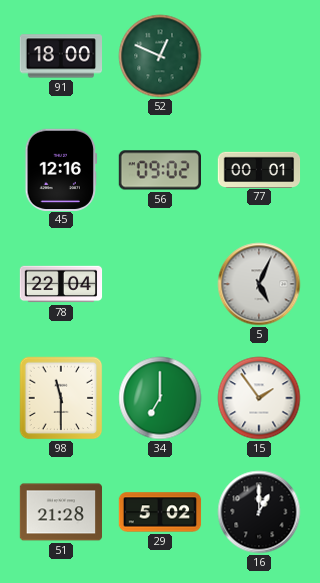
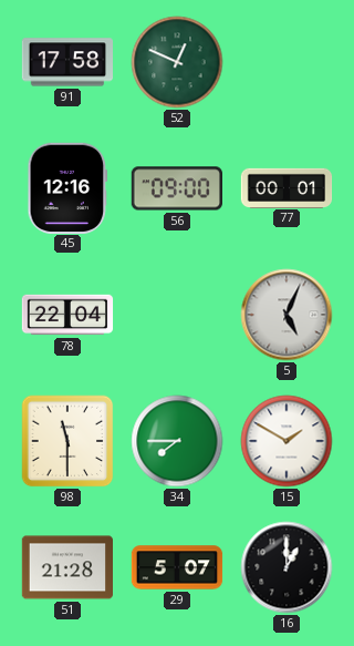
91: 18:00 -> 17:58 (66, 62)
56: 09:02 -> 09:00 (176, 188)
34: 7:00 -> 7:45 (177, 441)
15: 1:54 -> 1:50 (287, 441)
29: 5:02 -> 5:07 (177, 567)
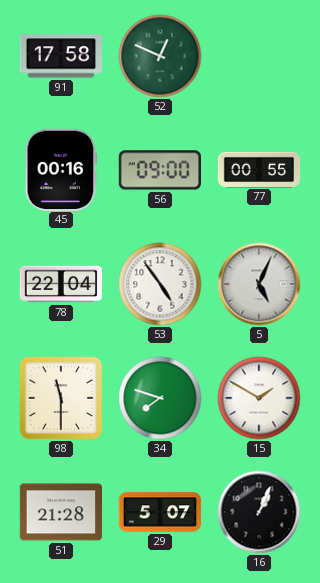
45: 12:16 -> 00:16 (61, 169)
77: 00:01 -> 00:55 (259, 169)
53: none -> 4:54 (160, 284)
34: 7:45 -> 7:48 (160, 398)
16: 1:00 -> 1:04 (259, 512)
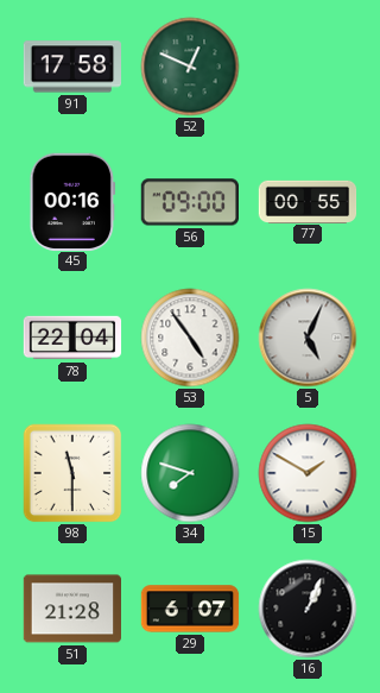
29: 5:07 -> 6:07 (190, 609)
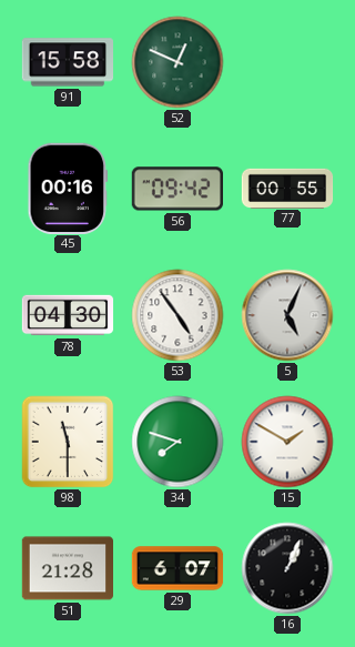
91: 17:58 -> 15:58 (67, 62)
56: 09:00 -> 09:42 (176, 189)
78: 22:04 -> 04:30 (68, 315)
